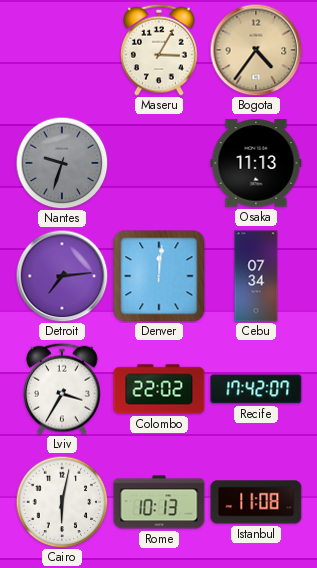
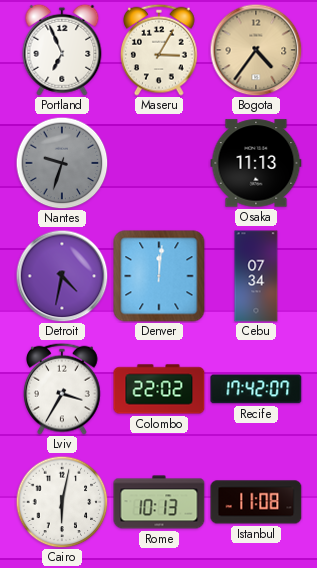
Portland: none -> 6:56 (62, 50)
Detroit: 7:14 -> 4:32 (62, 276)
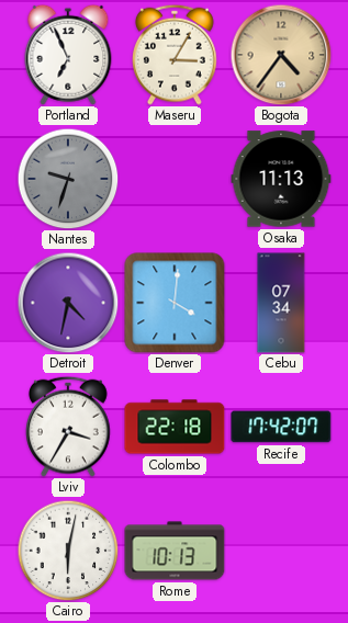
Denver: 12:01 -> 4:01 (175, 303)
Colombo: 22:02 -> 22:18 (175, 427)
Istanbul: 11:08 -> none (256, 502)
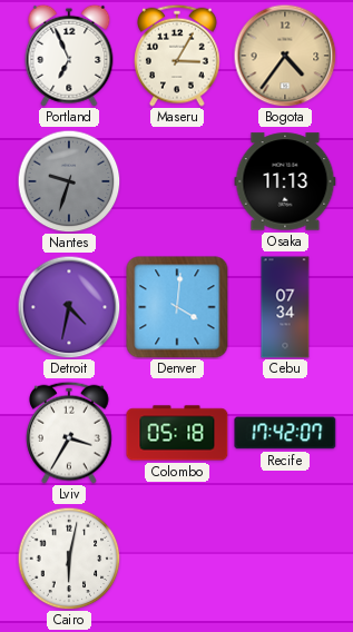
Colombo: 22:18 -> 05:18 (177, 433)
Rome: 10:13 -> none (175, 551)
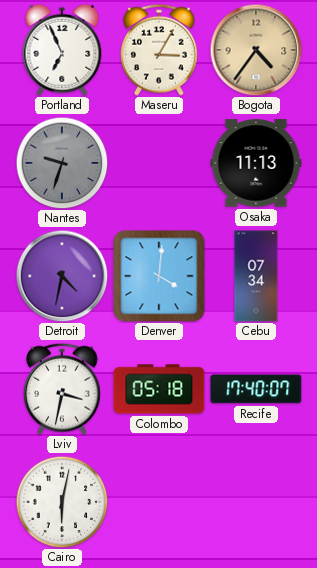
Lviv: 3:35 -> 3:32 (63, 389)
Recife: 17:42 -> 17:40 (256, 389)
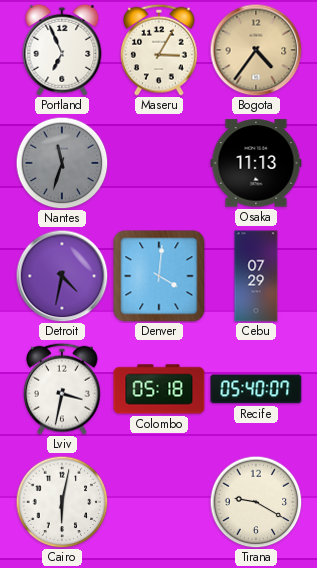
Nantes: 9:33 -> 11:33 (62, 163)
Cebu: 07:34 -> 07:29 (256, 276)
Recife: 17:40 -> 05:40 (256, 389)
Tirana: none -> 9:20 (256, 502)
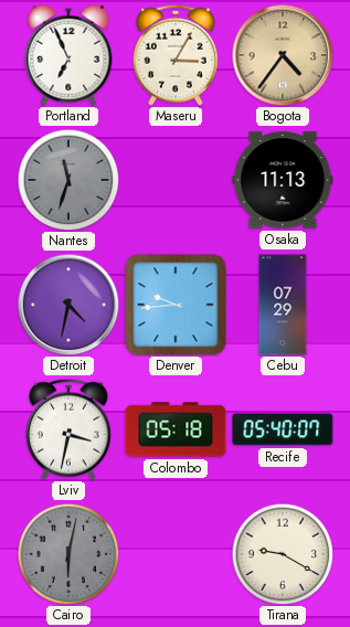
Denver: 4:01 -> 9:44 (176, 305)
Cairo dial: white -> grey (68, 554)
